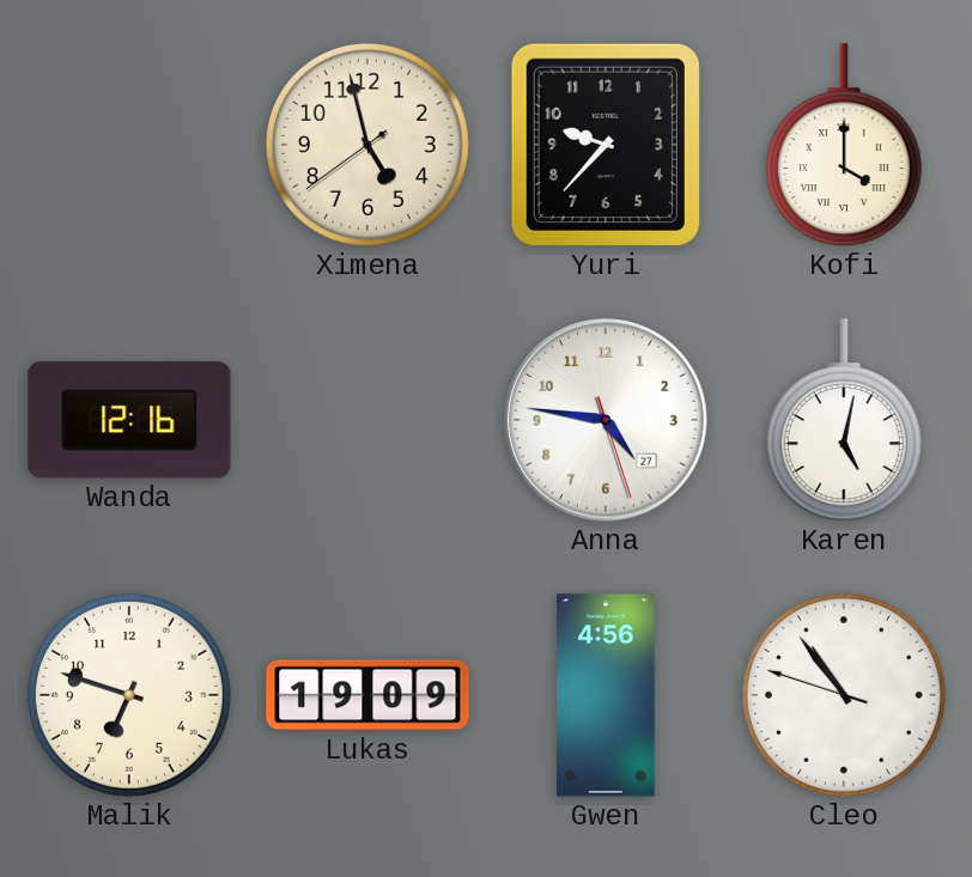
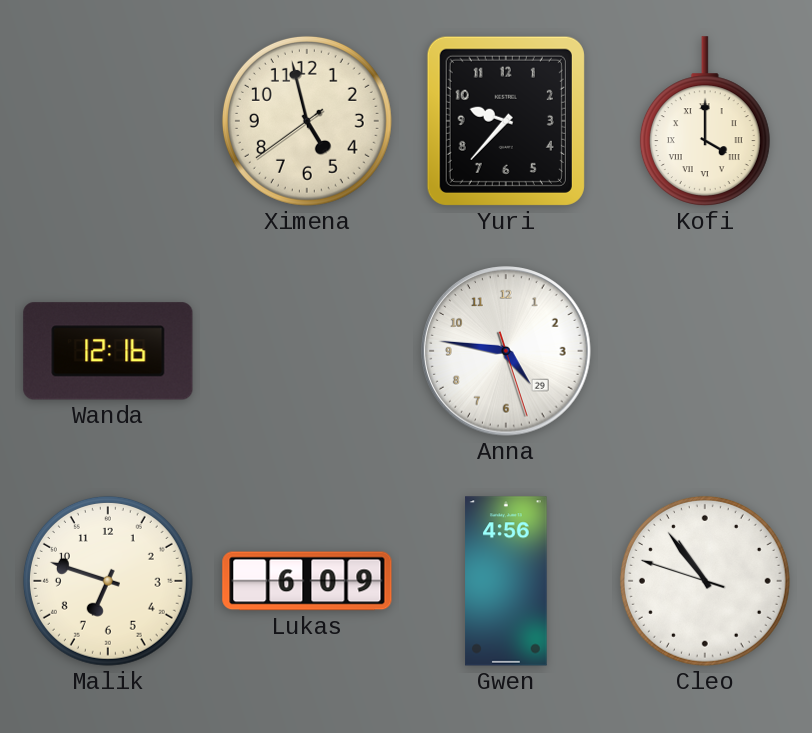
Anna date: 27 -> 29 (506, 351)
Karen: 5:02 -> none (844, 420)
Lukas: 19:09 -> 6:09 (307, 581)
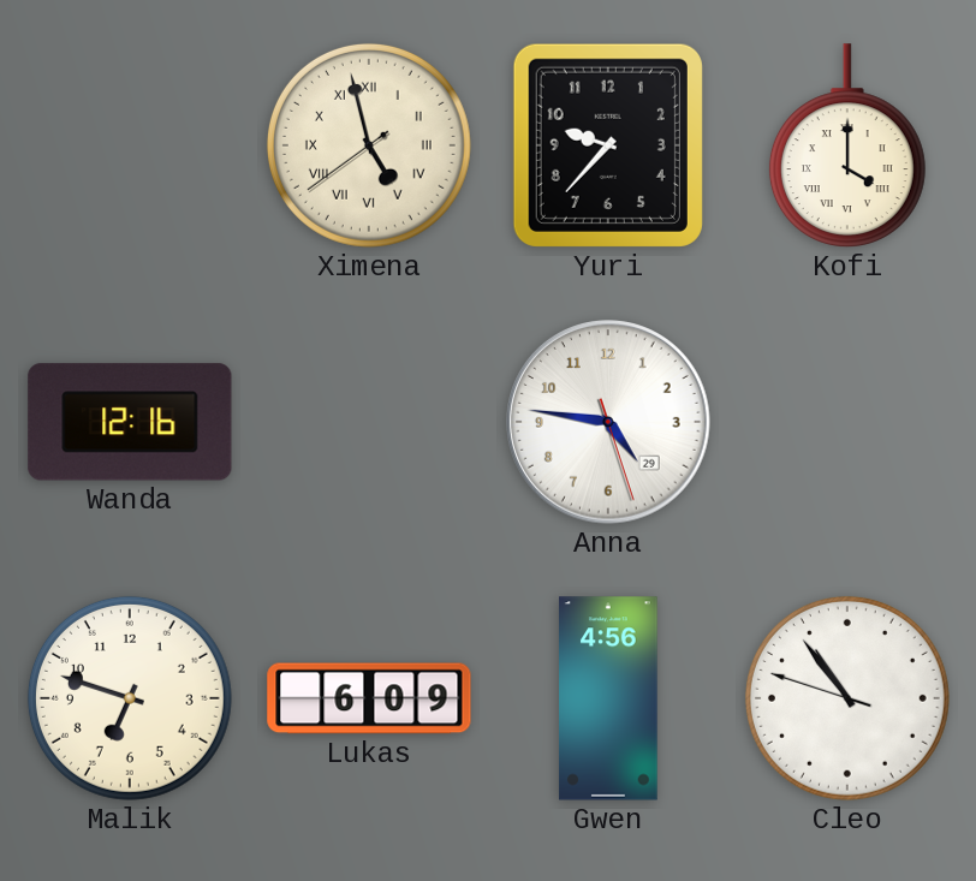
Ximena numerals: Arabic -> Roman (369, 145)
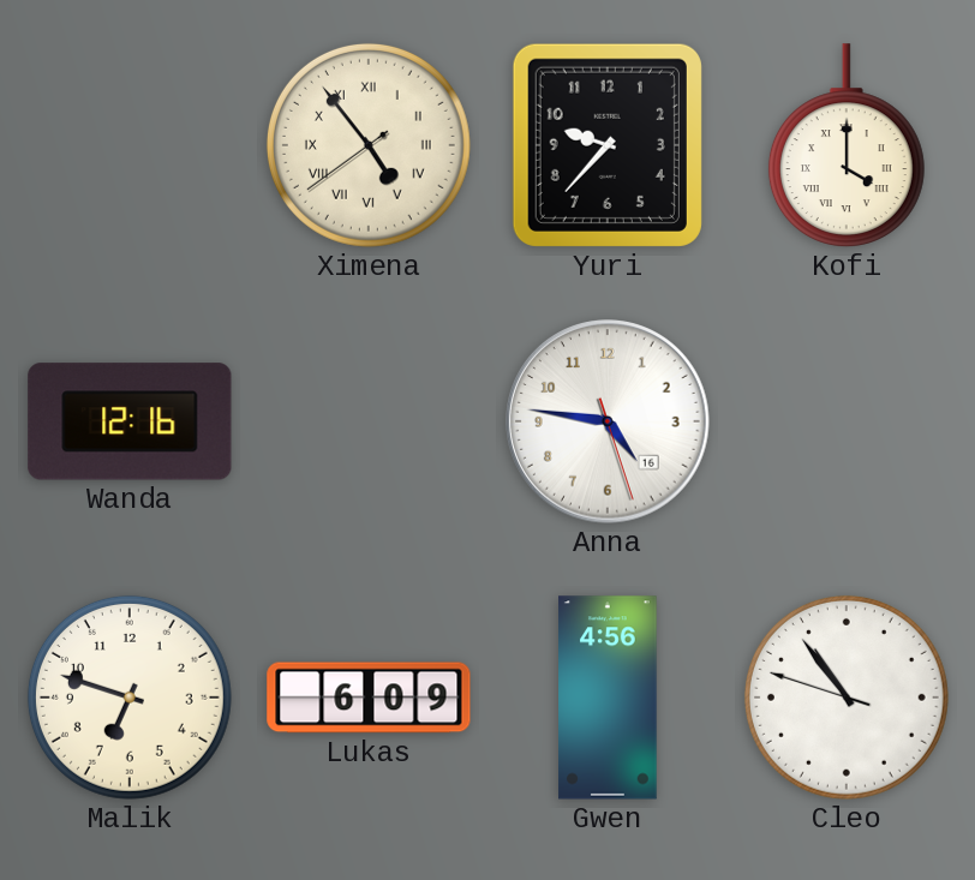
Ximena: 4:57 -> 4:53 (369, 145)
Anna date: 29 -> 16 (608, 421)
